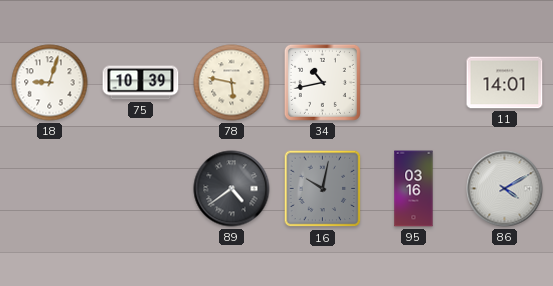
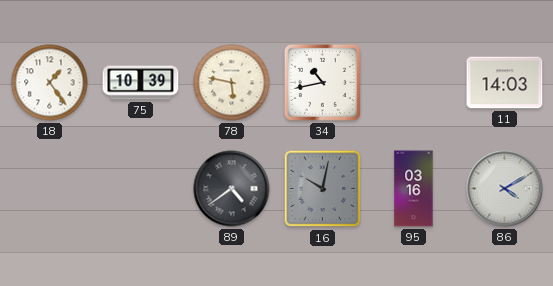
18: 9:03 -> 1:24 (50, 83)
11: 14:01 -> 14:03 (505, 83)
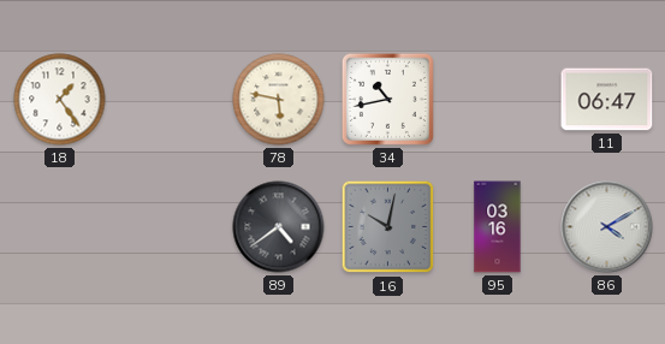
75: 10:39 -> none (141, 83)
11: 14:03 -> 06:47 (607, 100)
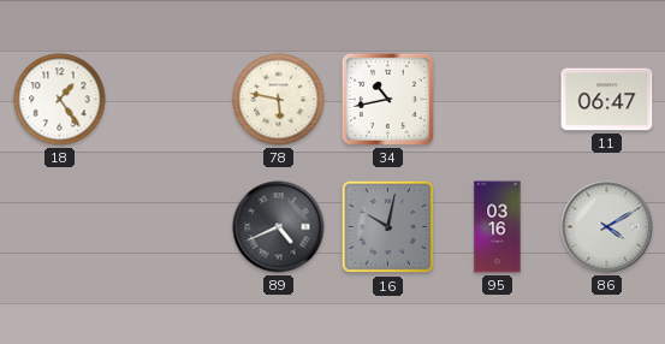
89: 4:39 -> 4:41 (279, 227)
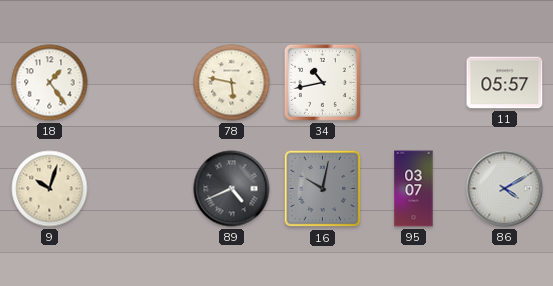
11: 06:47 -> 05:57 (505, 83)
9: none -> 10:03 (50, 189)
95: 03:16 -> 03:07 (414, 189)
